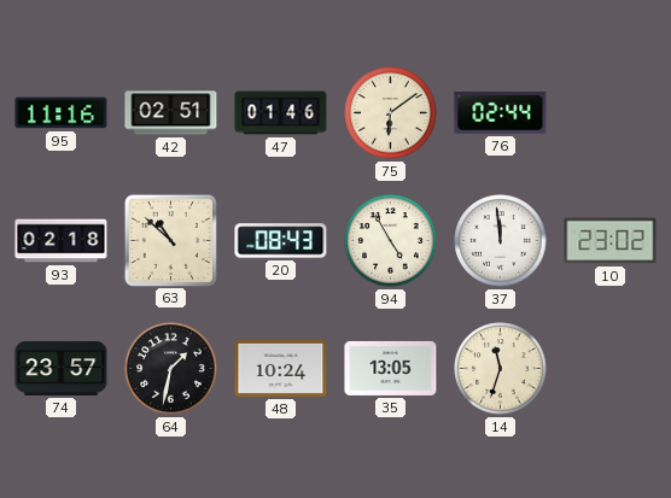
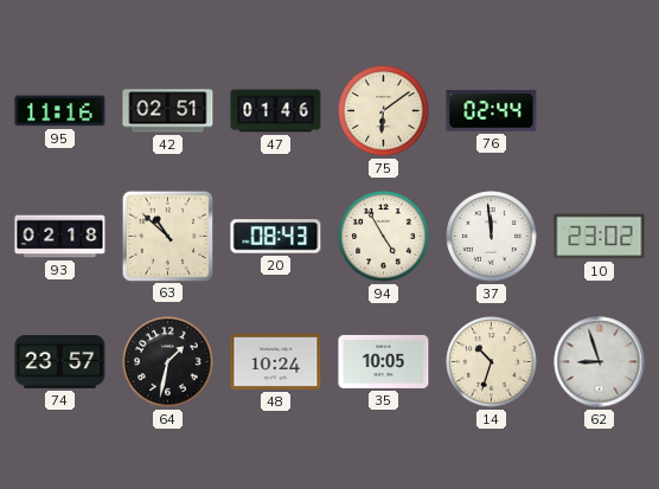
35: 13:05 -> 10:05 (384, 361)
14: 11:33 -> 10:33 (492, 362)
62: none -> 8:57 (600, 362)
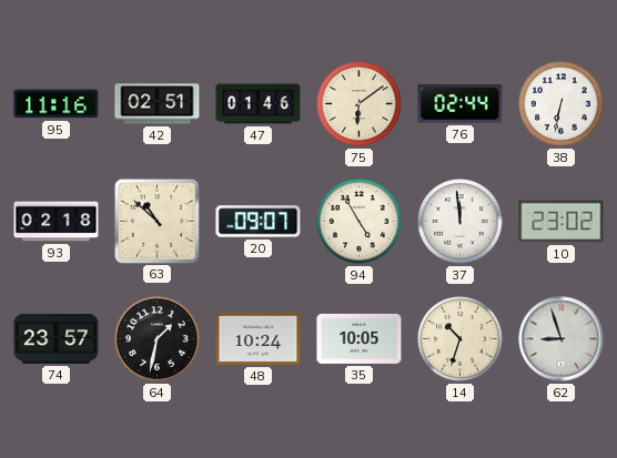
38: none -> 6:32 (562, 104)
20: 08:43 -> 09:07 (259, 222)
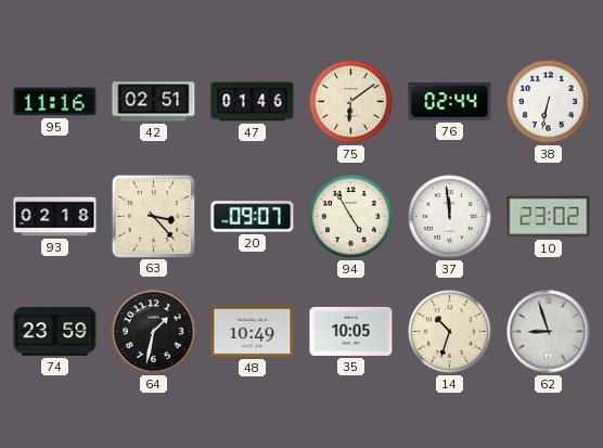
63: 10:52 -> 3:23 (153, 216)
74: 23:57 -> 23:59 (55, 331)
48: 10:24 -> 10:49 (253, 331)
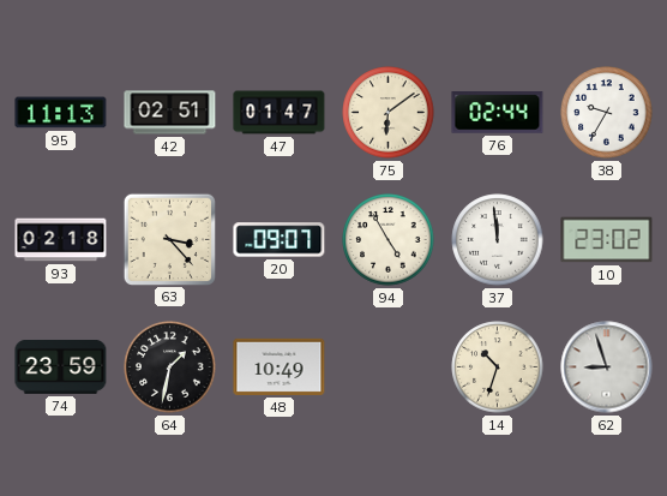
95: 11:16 -> 11:13 (61, 113)
47: 01:46 -> 01:47 (280, 113)
38: 6:32 -> 9:35 (607, 113)
35: 10:05 -> none (351, 331)
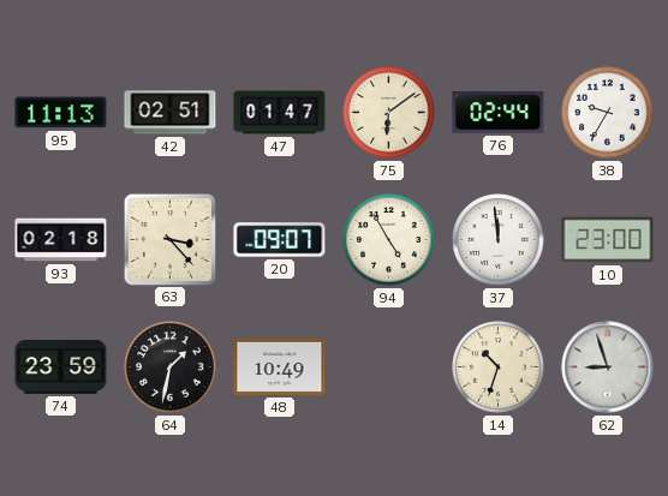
10: 23:02 -> 23:00 (608, 240)
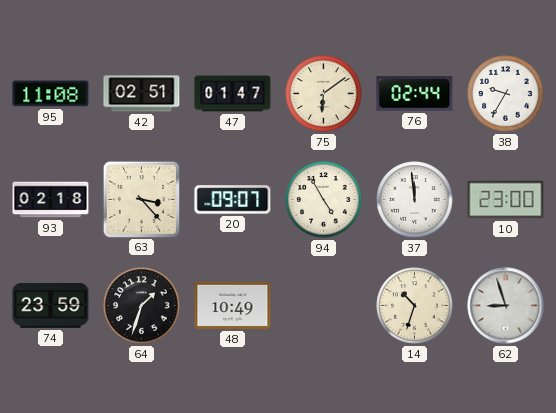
95: 11:13 -> 11:08 (51, 94)
64: 1:32 -> 1:33 (142, 306)
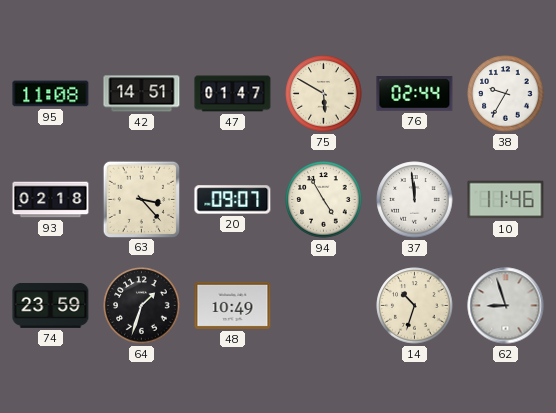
42: 02:51 -> 14:51 (142, 94)
75: 6:09 -> 5:50 (324, 94)
10: 23:00 -> 11:46 (506, 200)
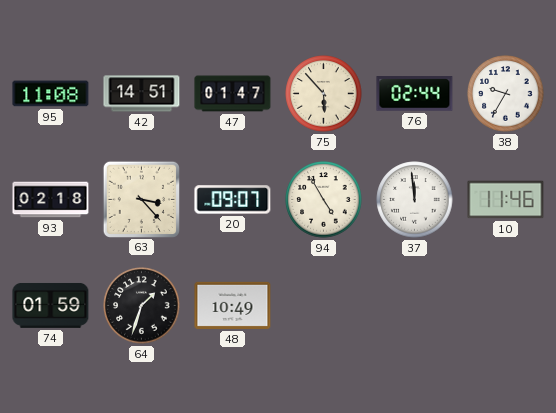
75: 5:50 -> 5:53 (324, 94)
74: 23:59 -> 01:59 (51, 305)
14: 10:33 -> none (415, 306)
62: 8:57 -> none (506, 306)
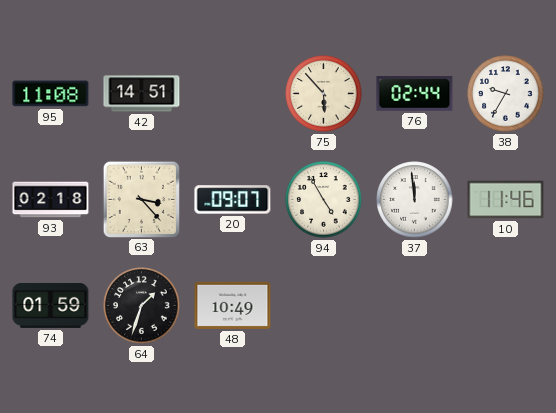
47: 01:47 -> none (233, 94)
